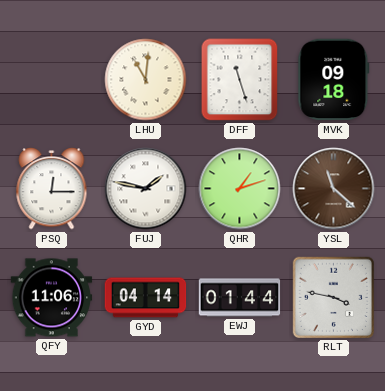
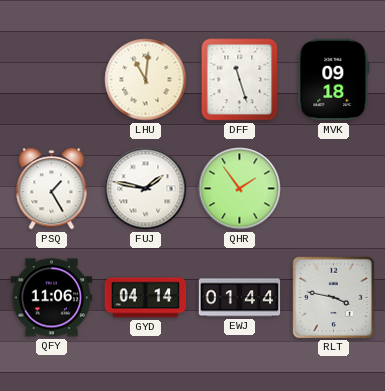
PSQ: 12:15 -> 1:25 (52, 189)
QHR: 1:12 -> 1:54 (240, 189)
YSL: 11:22 -> none (334, 189)
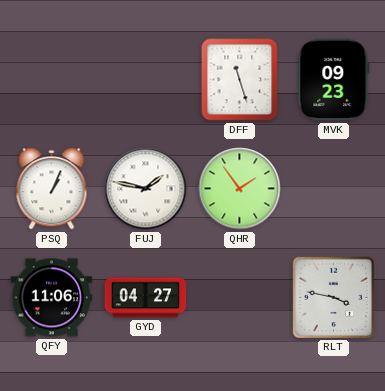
LHU: 11:01 -> none (146, 80)
MVK: 09:18 -> 09:23 (334, 80)
PSQ: 1:25 -> 1:04 (52, 189)
GYD: 04:14 -> 04:27 (146, 298)
EWJ: 01:44 -> none (240, 298)
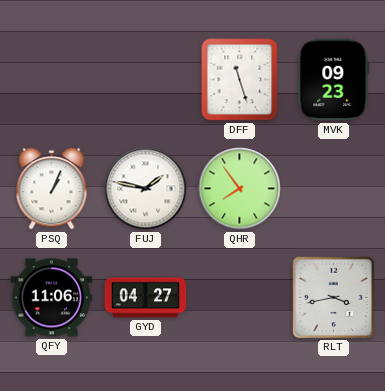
QHR: 1:54 -> 7:54 (240, 189)
RLT: 3:47 -> 3:43 (333, 297)
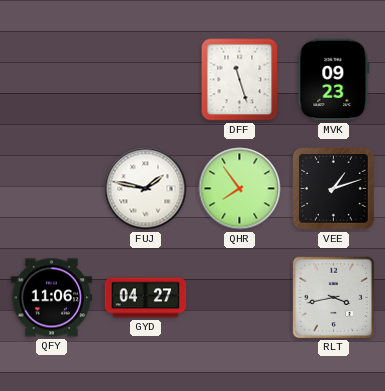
PSQ: 1:04 -> none (52, 189)
VEE: none -> 1:12 (334, 189)
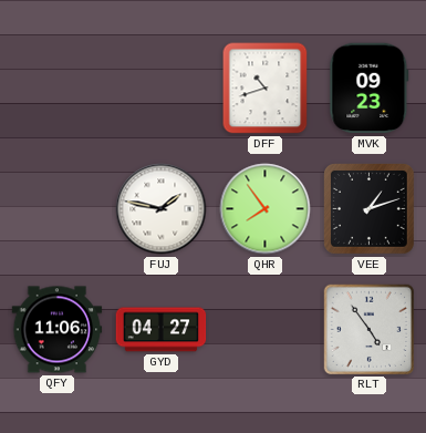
DFF: 11:27 -> 10:42 (266, 89)
RLT: 3:43 -> 4:54 (368, 329)
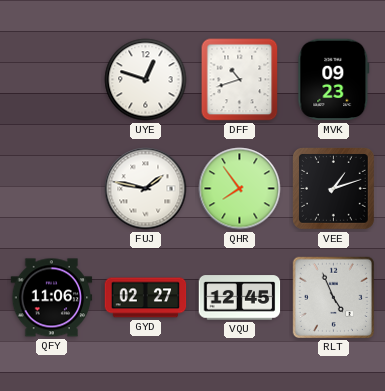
UYE: none -> 12:48 (146, 80)
GYD: 04:27 -> 02:27 (146, 298)
VQU: none -> 12:45 (240, 298)
RLT: 4:54 -> 4:56 (333, 297)
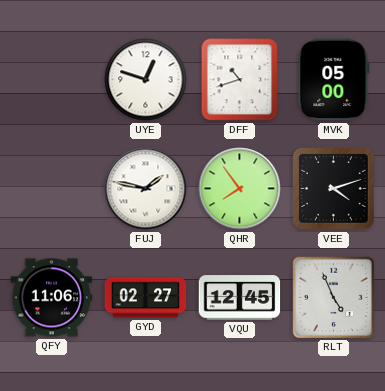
MVK: 09:23 -> 05:00 (334, 80)
VEE: 1:12 -> 4:12 (334, 189)
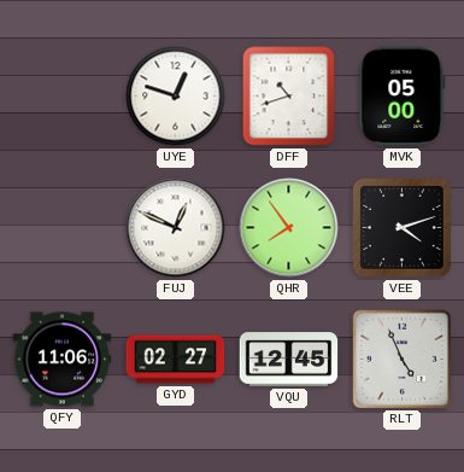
FUJ: 1:47 -> 12:49 (176, 228)
